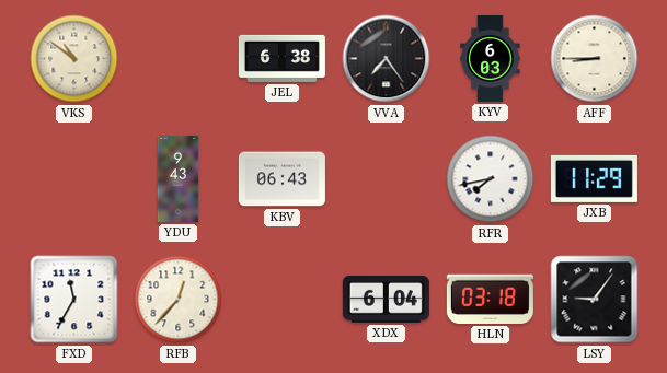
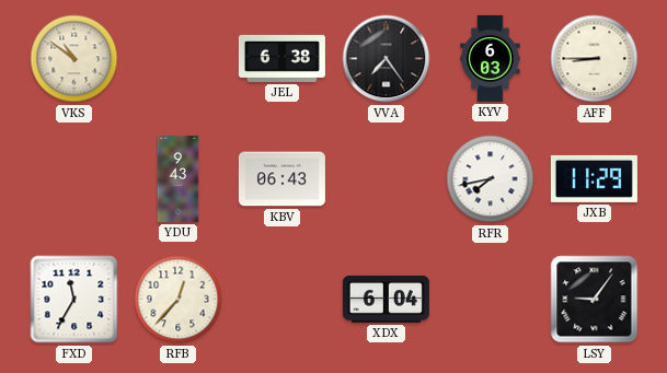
HLN: 03:18 -> none (490, 299)
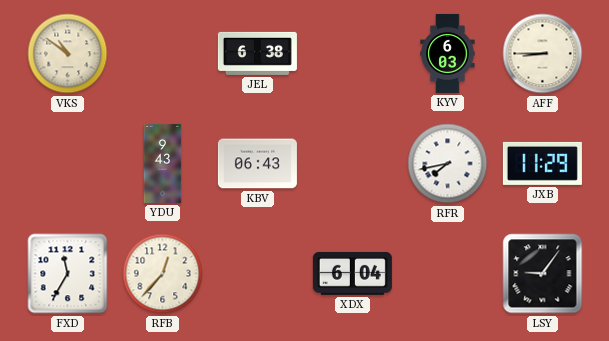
VVA: 7:24 -> none (387, 59)
